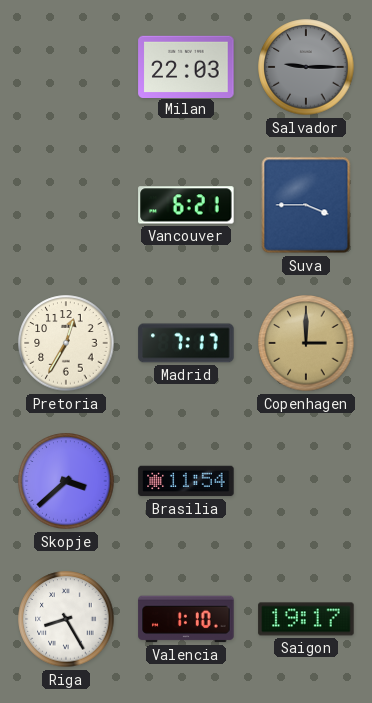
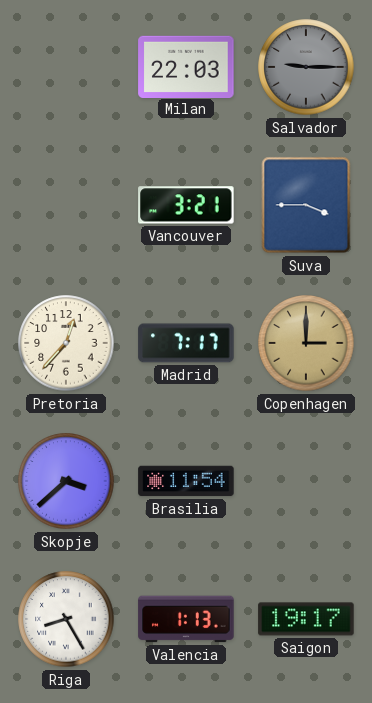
Vancouver: 6:21 -> 3:21 (186, 205)
Pretoria: 12:35 -> 12:37 (66, 343)
Valencia: 1:10 -> 1:13 (186, 619)
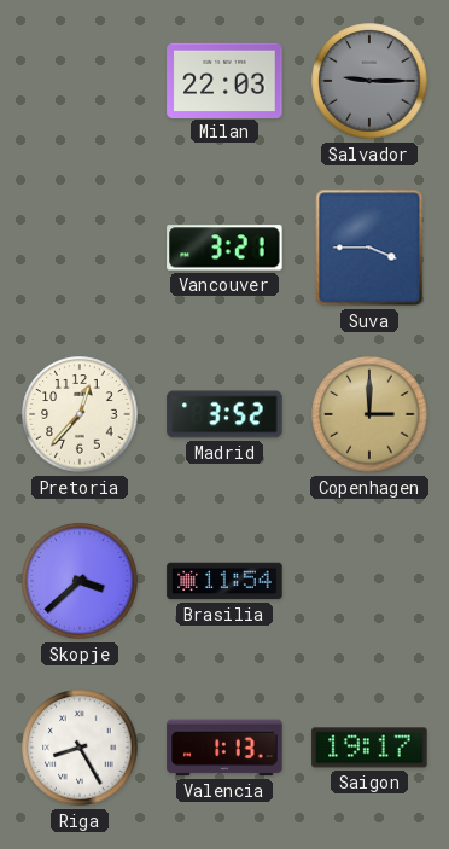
Madrid: 7:17 -> 3:52 (224, 414)
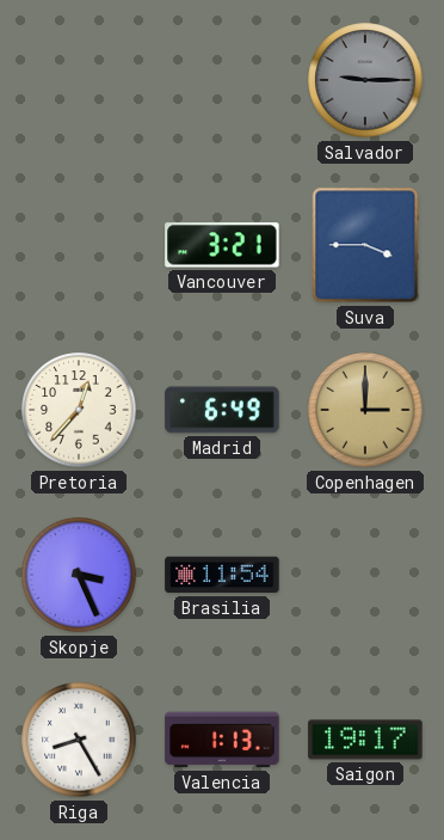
Milan: 22:03 -> none (224, 80)
Madrid: 3:52 -> 6:49 (222, 410)
Skopje: 3:38 -> 3:26 (79, 575)
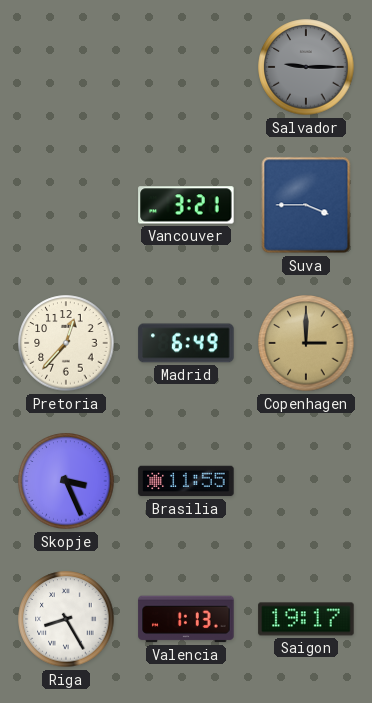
Brasilia: 11:54 -> 11:55 (186, 481)
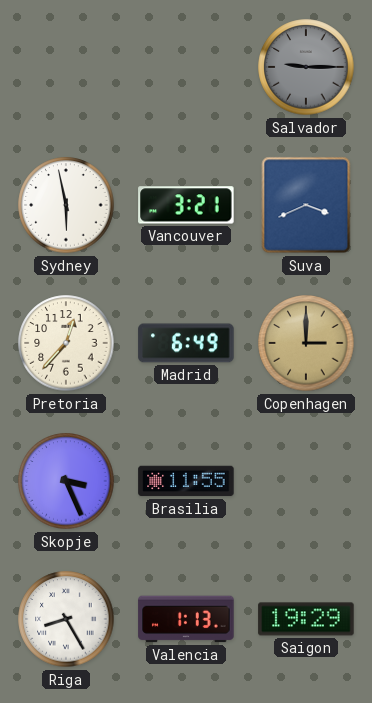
Sydney: none -> 5:58 (66, 205)
Suva: 3:45 -> 3:41 (306, 205)
Saigon: 19:17 -> 19:29 (306, 619)
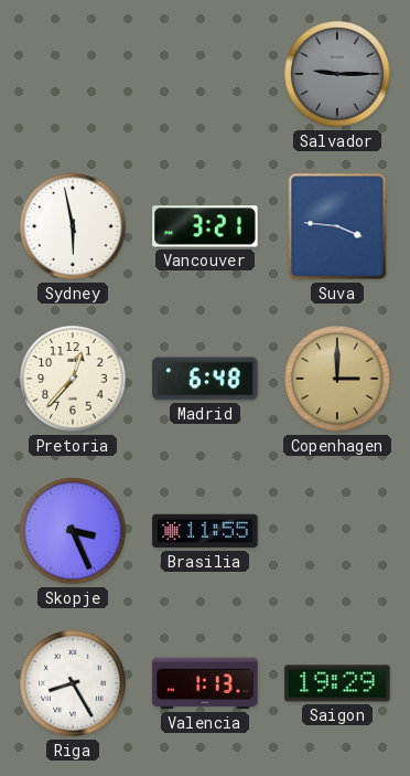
Suva: 3:41 -> 3:46 (337, 226)
Madrid: 6:49 -> 6:48 (205, 379)
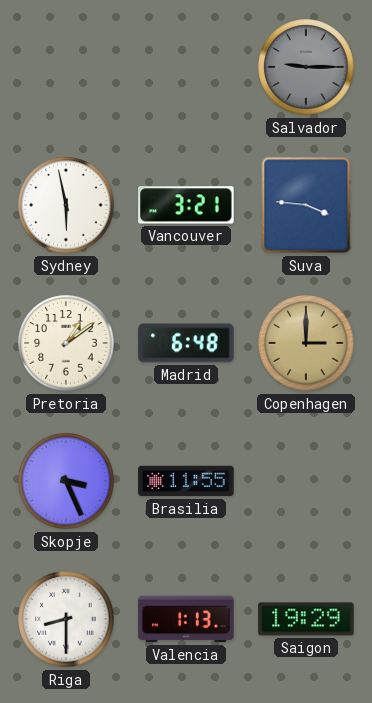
Pretoria: 12:37 -> 1:09 (66, 343)
Riga: 8:25 -> 8:30 (66, 619)
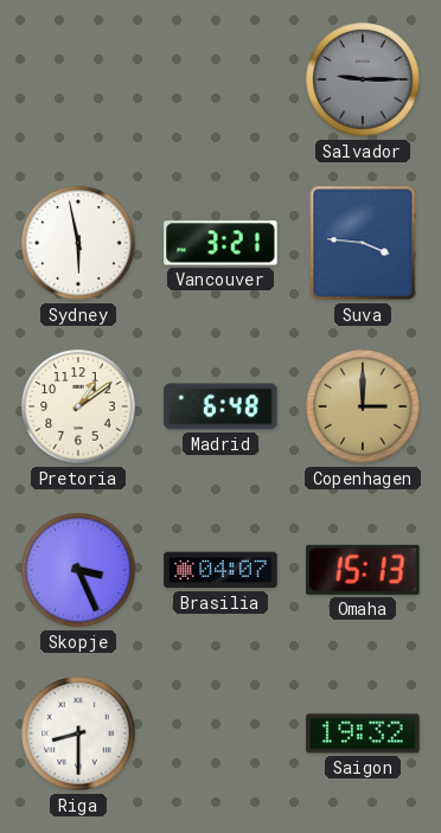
Brasilia: 11:55 -> 04:07 (220, 570)
Omaha: none -> 15:13 (363, 570)
Valencia: 1:13 -> none (186, 619)
Saigon: 19:29 -> 19:32 (363, 733)
